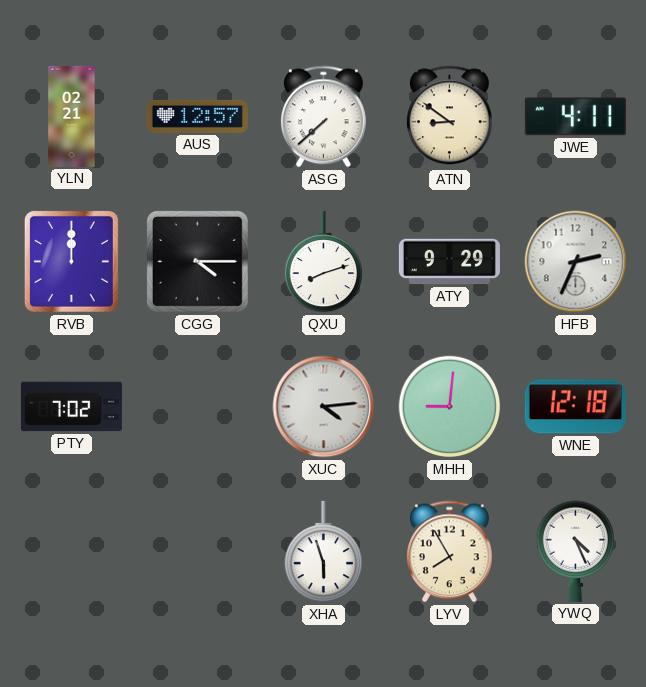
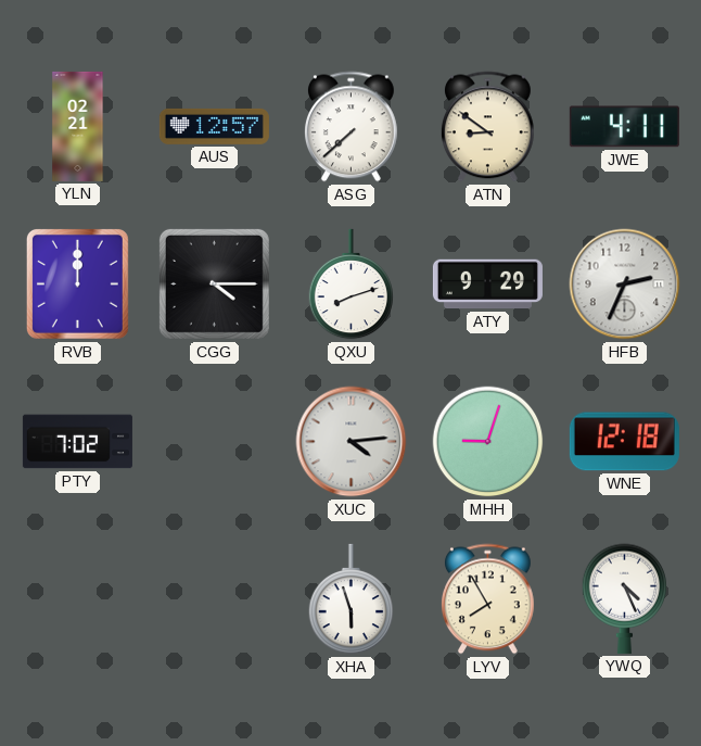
MHH: 9:01 -> 9:03 (488, 442)
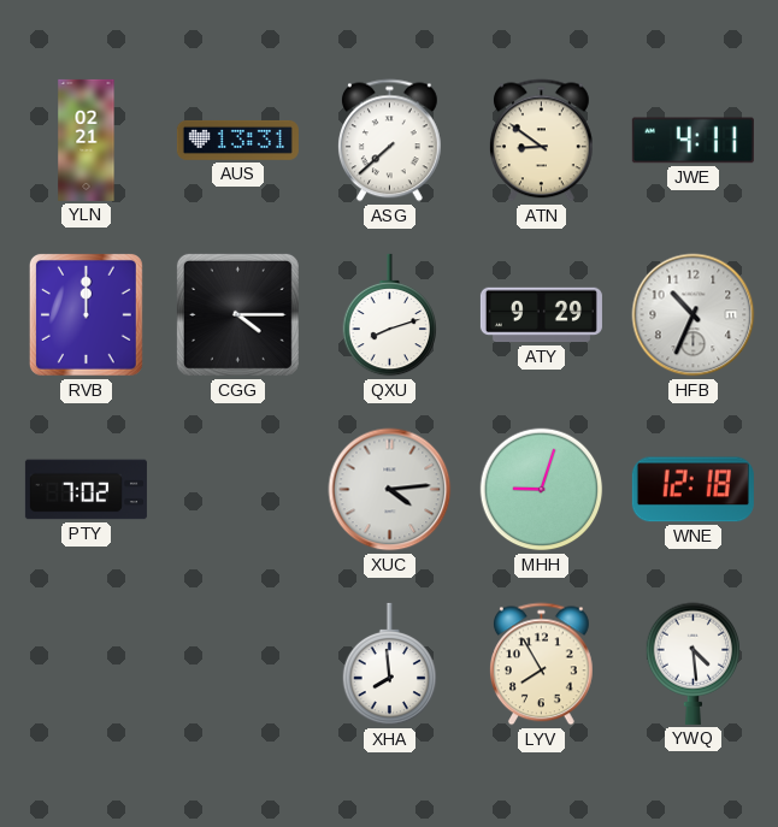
AUS: 12:57 -> 13:31 (237, 140)
HFB: 2:34 -> 10:34 (694, 315)
XHA: 5:57 -> 7:59 (390, 664)
YWQ: 4:26 -> 4:29 (694, 663)
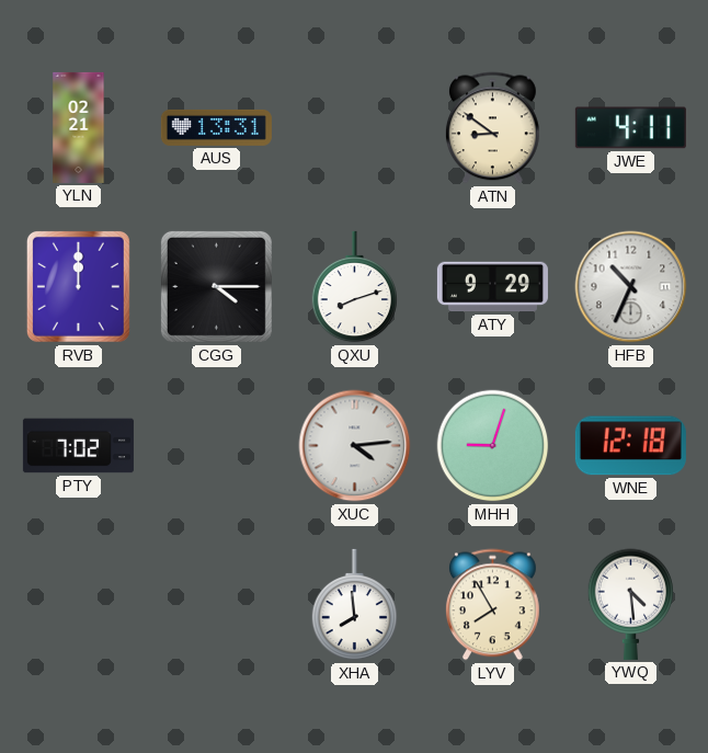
ASG: 7:38 -> none (389, 141)
